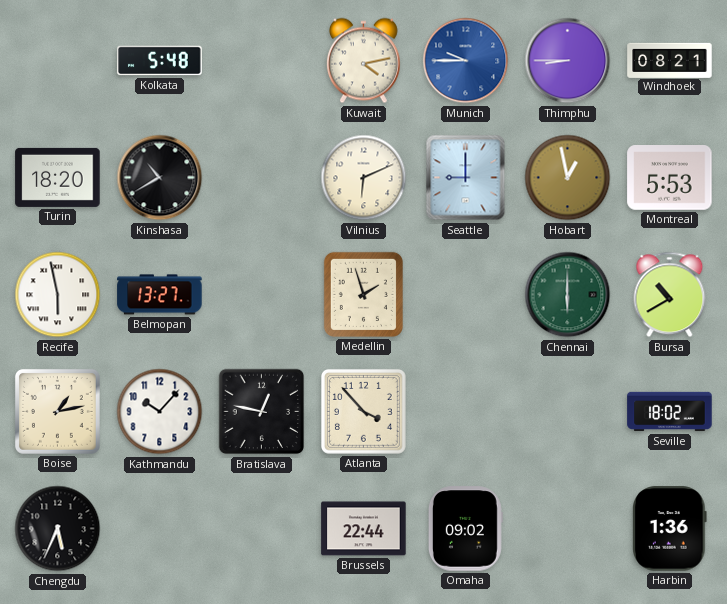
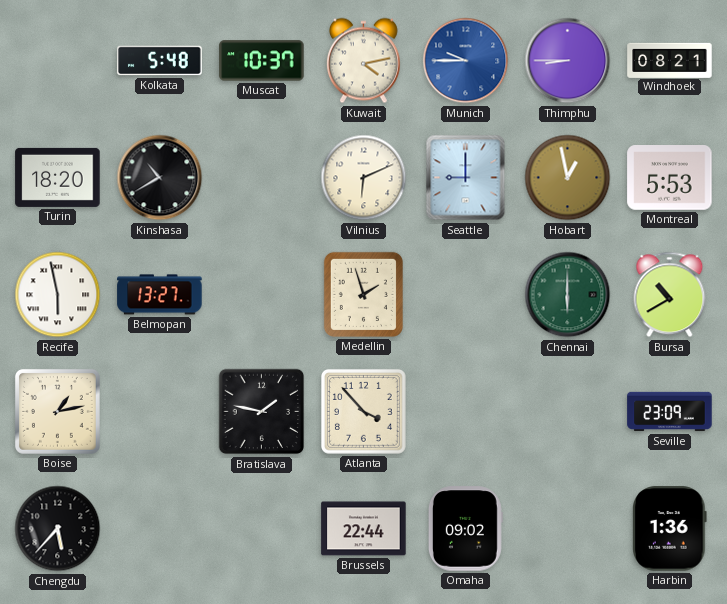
Muscat: none -> 10:37 (262, 61)
Kathmandu: 10:07 -> none (160, 412)
Bratislava: 12:47 -> 1:47 (262, 412)
Seville: 18:02 -> 23:09 (670, 412)
Chengdu: 5:34 -> 5:37 (58, 529)
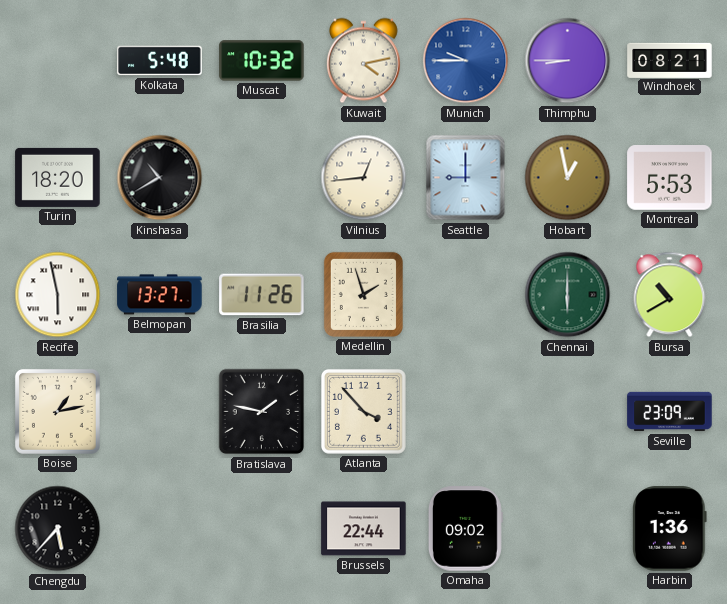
Muscat: 10:37 -> 10:32 (262, 61)
Vilnius: 6:11 -> 12:44 (364, 178)
Brasilia: none -> 11:26 (262, 295)
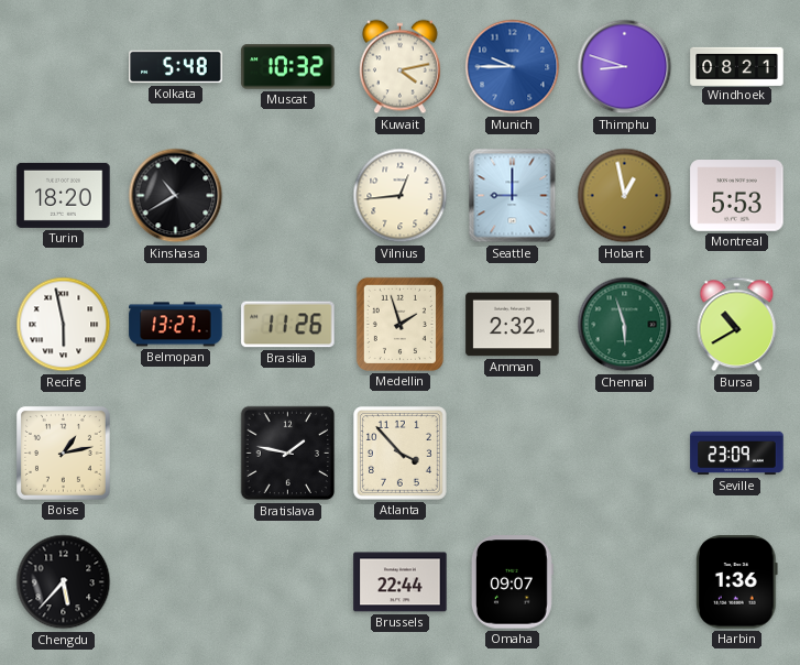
Thimphu: 8:45 -> 8:48 (625, 67)
Amman: none -> 2:32 (513, 325)
Chennai: 6:00 -> 5:57 (625, 325)
Omaha: 09:02 -> 09:07 (512, 582)
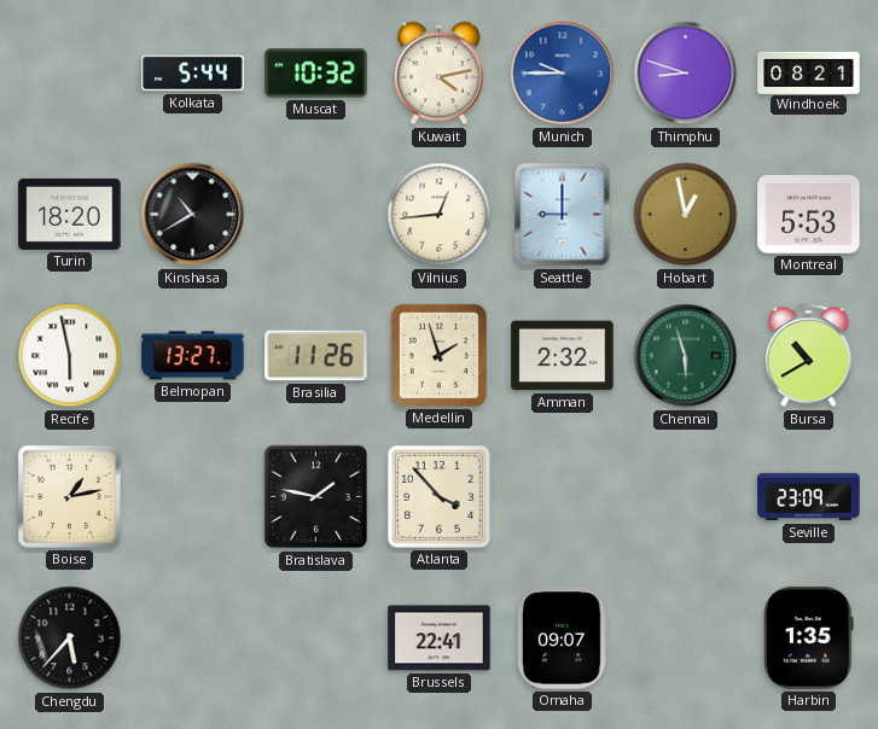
Kolkata: 5:48 -> 5:44 (193, 74)
Brussels: 22:44 -> 22:41 (440, 638)
Harbin: 1:36 -> 1:35 (809, 638)
